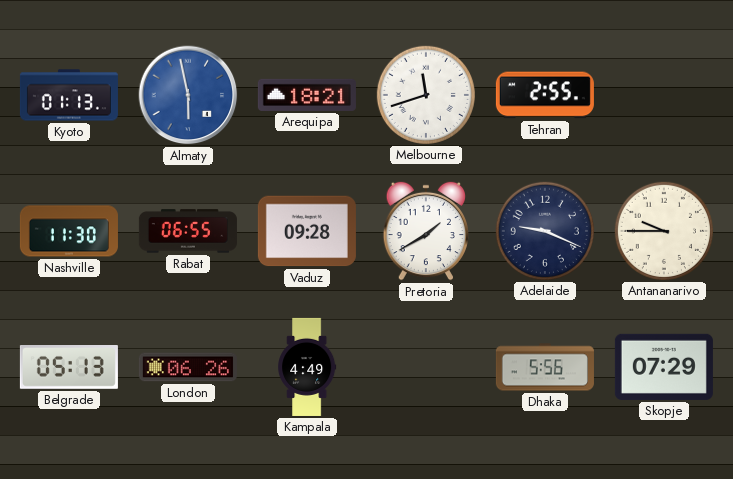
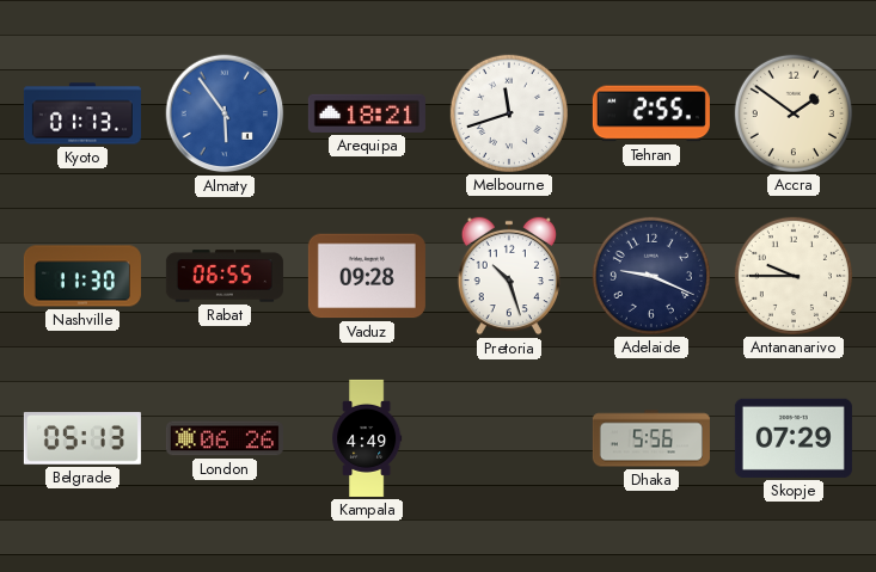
Almaty: 5:58 -> 5:54 (225, 113)
Accra: none -> 1:51 (794, 113)
Pretoria: 1:40 -> 10:27 (508, 276)
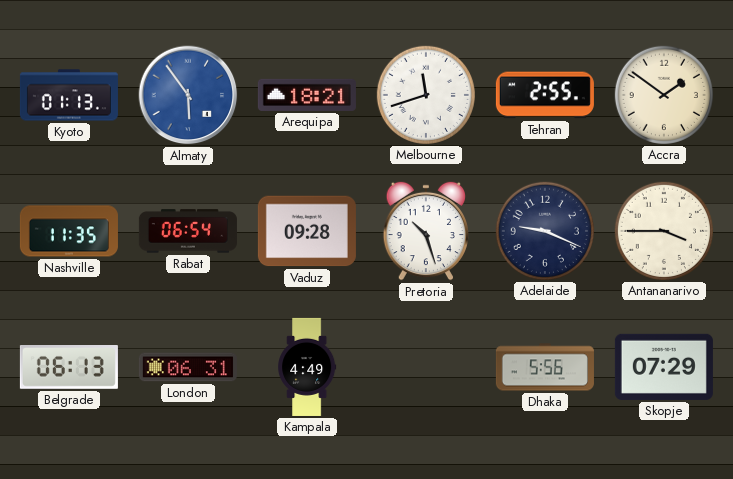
Nashville: 11:30 -> 11:35 (69, 231)
Rabat: 06:55 -> 06:54 (188, 231)
Antananarivo: 9:45 -> 3:45 (664, 231)
Belgrade: 05:13 -> 06:13 (69, 368)
London: 06:26 -> 06:31 (188, 367)
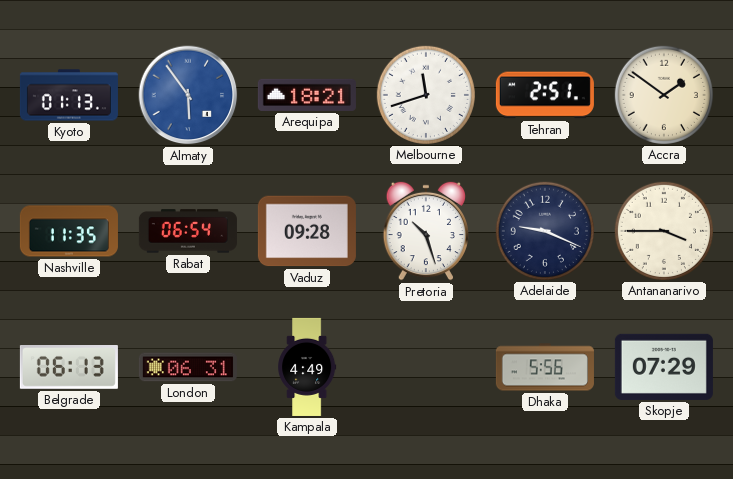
Tehran: 2:55 -> 2:51 (545, 95)
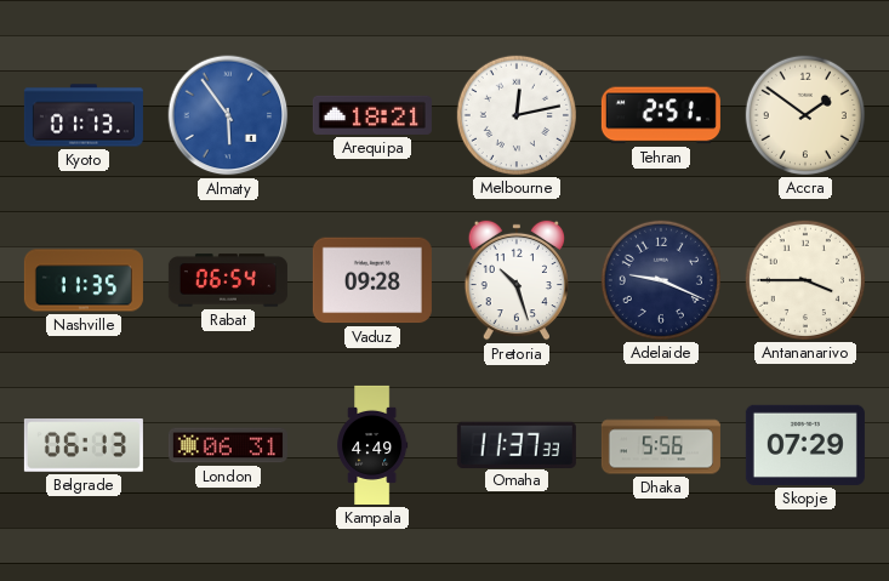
Melbourne: 11:42 -> 12:13 (517, 115)
Omaha: none -> 11:37 (517, 444)
